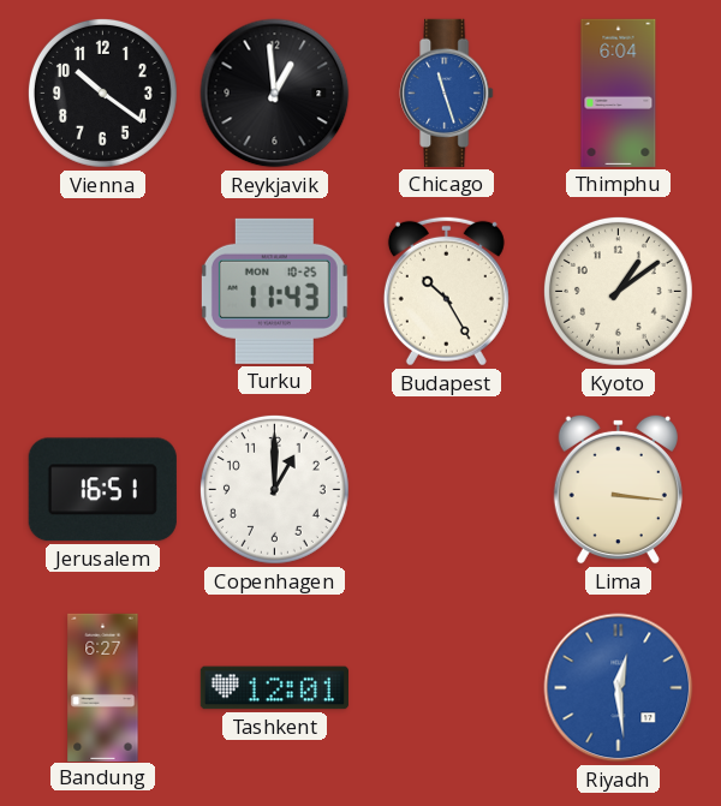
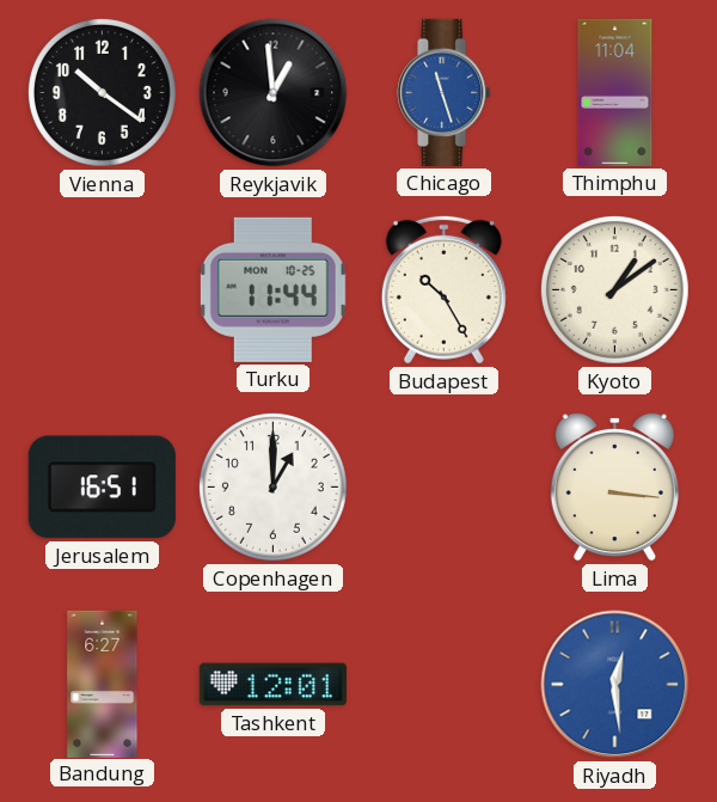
Thimphu: 6:04 -> 11:04 (615, 92)
Turku: 11:43 -> 11:44 (272, 289)
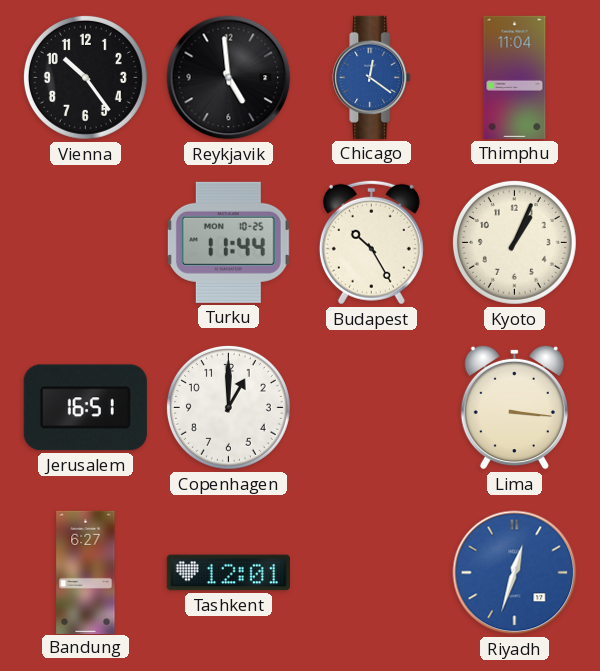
Vienna: 10:21 -> 10:24 (85, 77)
Reykjavik: 12:59 -> 4:59 (229, 78)
Chicago: 11:27 -> 12:21 (372, 77)
Kyoto: 1:09 -> 1:04 (514, 242)
Riyadh: 12:29 -> 12:33 (515, 573)
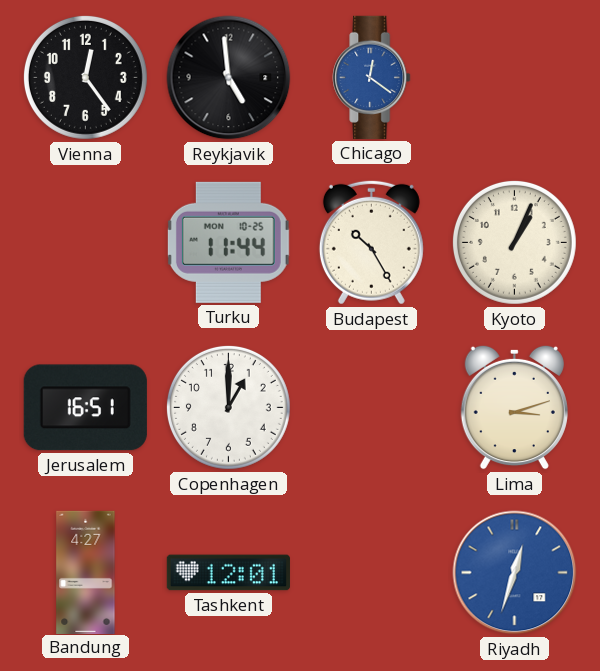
Vienna: 10:24 -> 12:24 (85, 77)
Thimphu: 11:04 -> none (515, 77)
Lima: 3:16 -> 3:12 (514, 407)
Bandung: 6:27 -> 4:27 (86, 572)
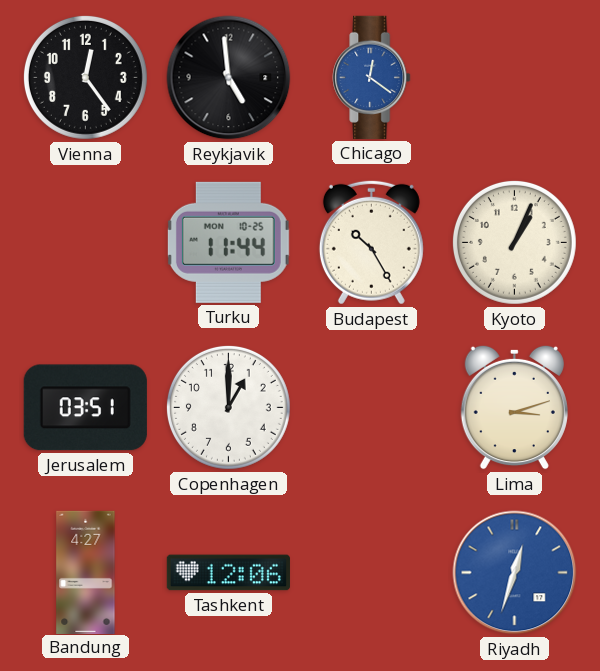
Jerusalem: 16:51 -> 03:51 (85, 408)
Tashkent: 12:01 -> 12:06 (228, 573)
